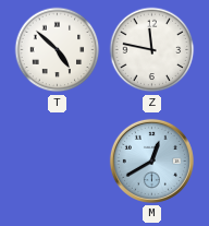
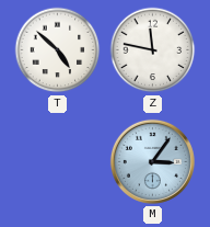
M: 12:40 -> 3:06 (152, 161)
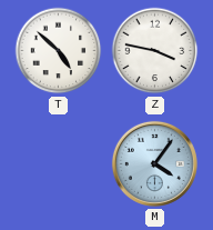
Z: 11:47 -> 3:47 (155, 51)
M: 3:06 -> 4:06 (154, 163)
